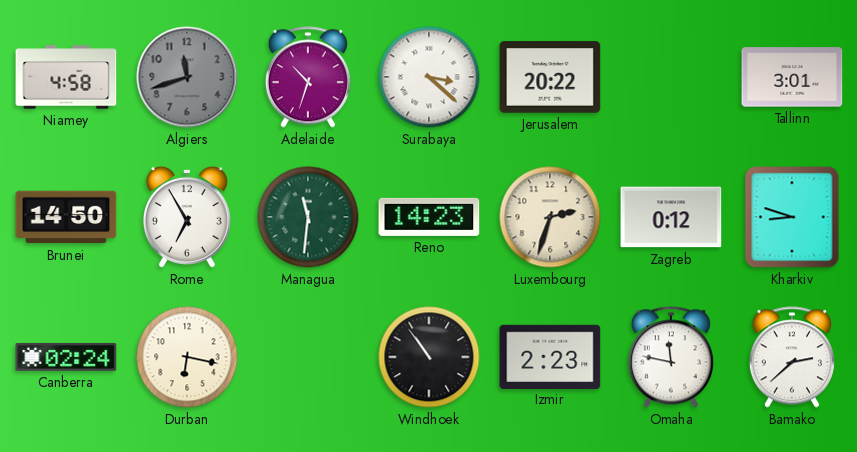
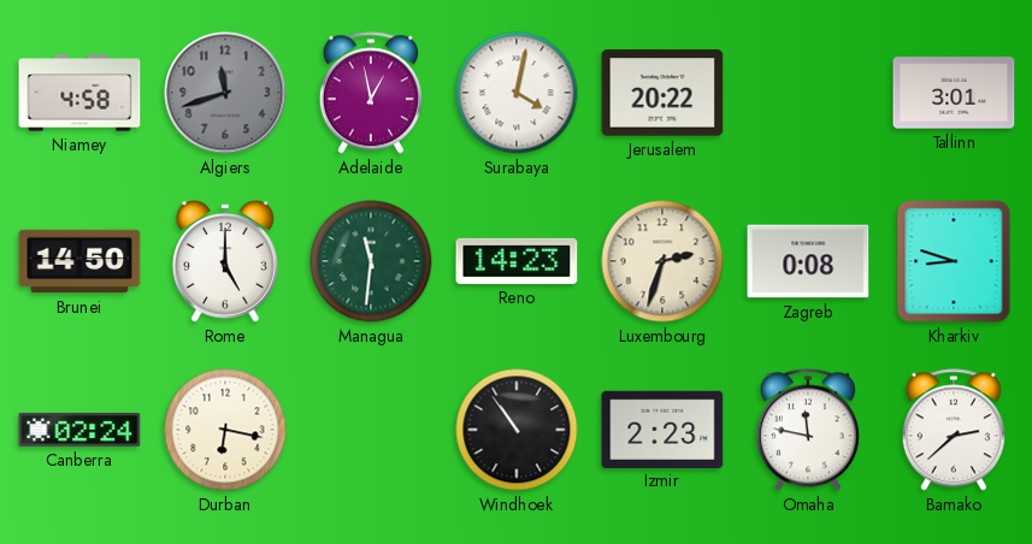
Adelaide: 10:33 -> 12:58 (371, 93)
Surabaya: 3:22 -> 4:02 (517, 93)
Rome: 6:55 -> 5:00 (225, 261)
Zagreb: 0:12 -> 0:08 (808, 261)
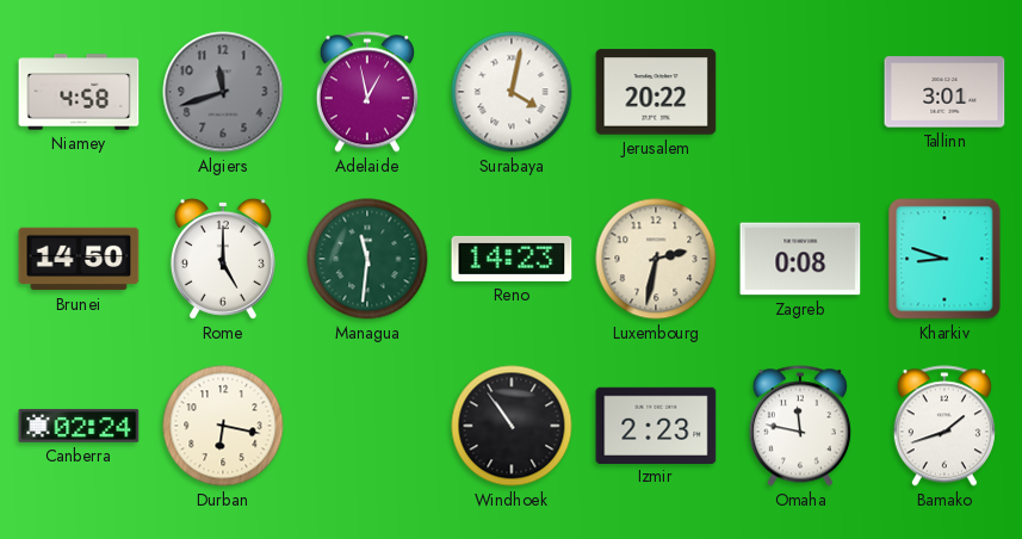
Luxembourg: 2:33 -> 2:32 (656, 259)
Bamako: 2:38 -> 1:42 (944, 426)
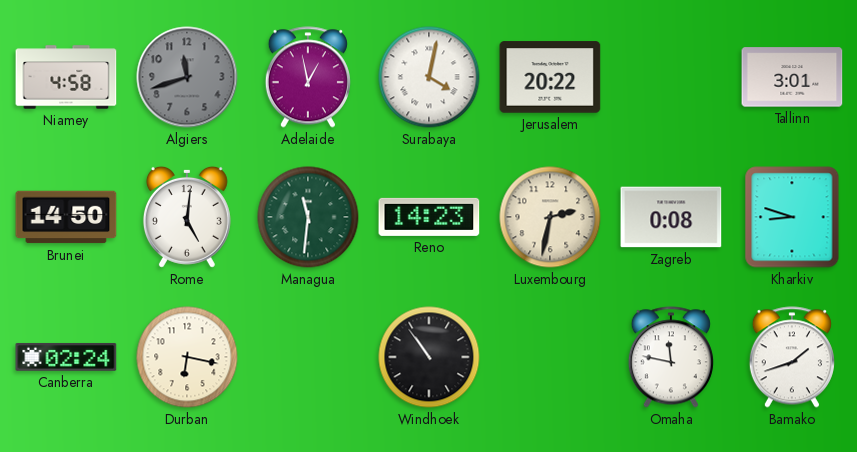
Rome: 5:00 -> 5:01 (187, 217)
Izmir: 2:23 -> none (656, 425)
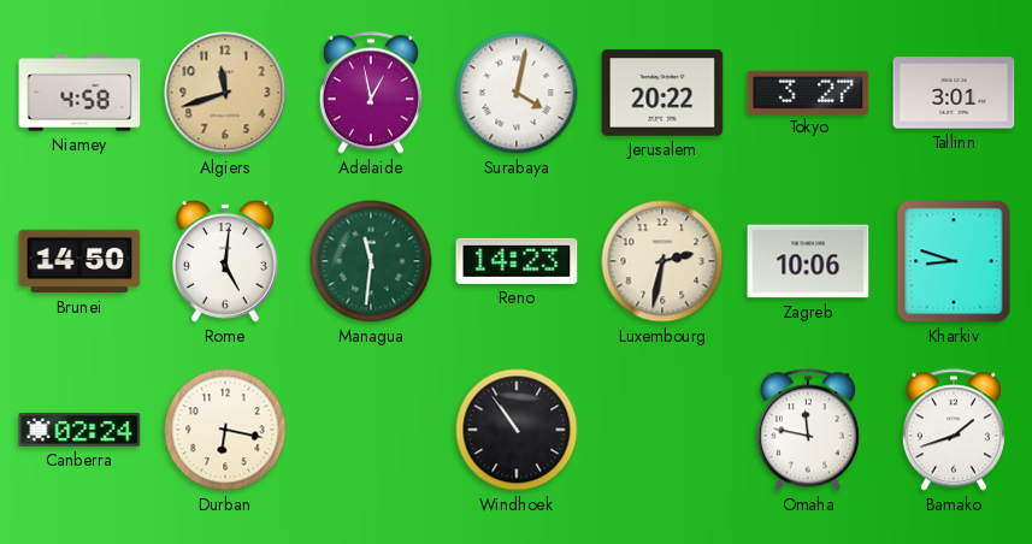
Algiers dial: grey -> champagne (225, 93)
Tokyo: none -> 3:27 (808, 91)
Zagreb: 0:08 -> 10:06 (808, 261)
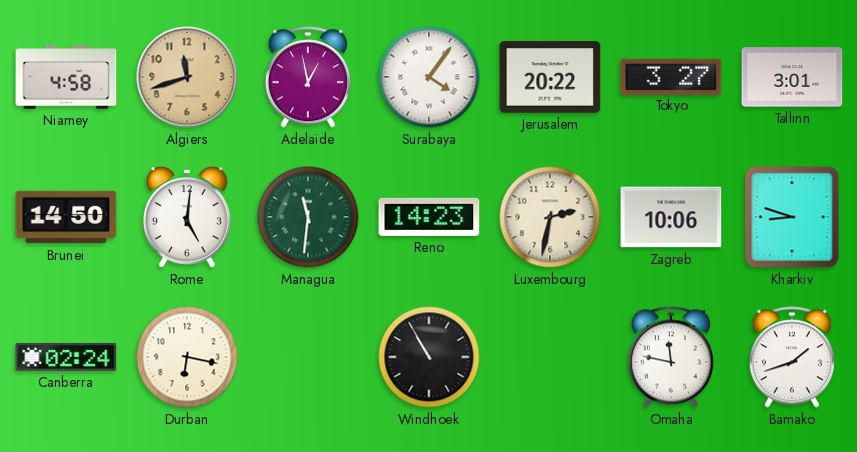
Surabaya: 4:02 -> 4:06 (429, 77)
Windhoek: 10:54 -> 10:55 (429, 357)
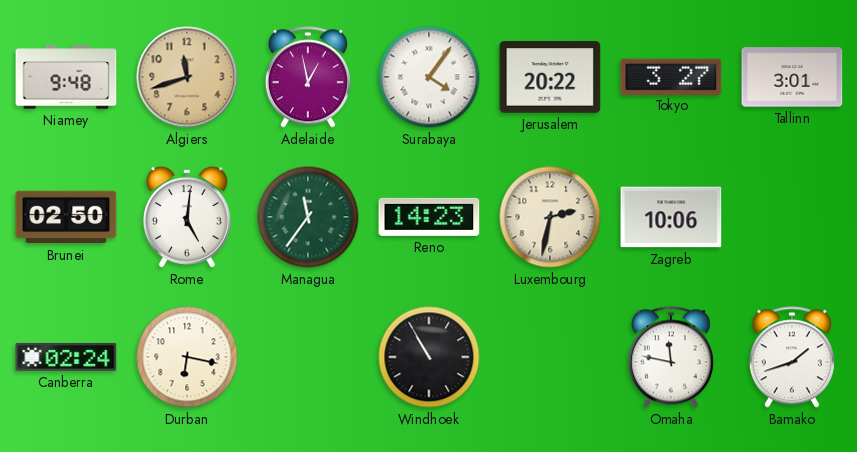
Niamey: 4:58 -> 9:48 (66, 77)
Brunei: 14:50 -> 02:50 (66, 217)
Managua: 11:31 -> 11:36 (308, 217)
Kharkiv: 8:48 -> none (792, 217)
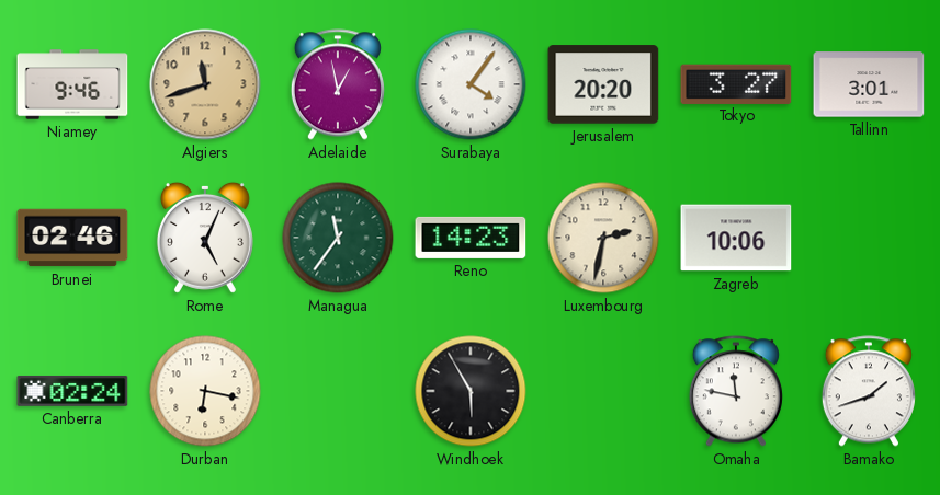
Niamey: 9:48 -> 9:46 (72, 84)
Jerusalem: 20:22 -> 20:20 (603, 84)
Brunei: 02:50 -> 02:46 (72, 238)
Rome: 5:01 -> 5:04 (205, 238)
Windhoek: 10:55 -> 5:55 (471, 391)
